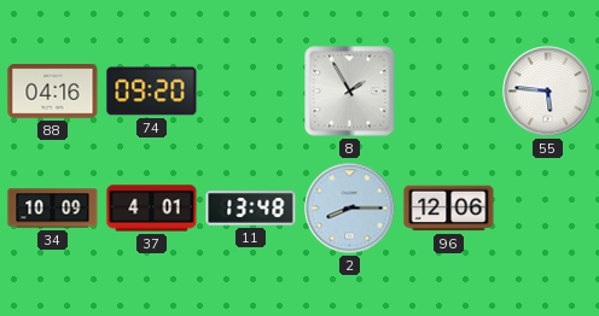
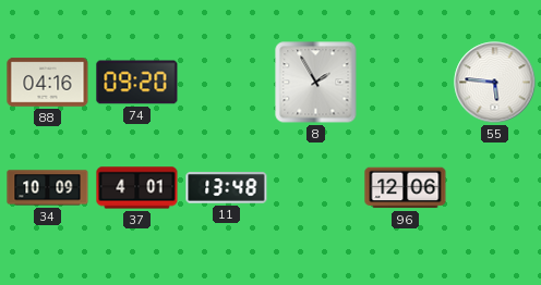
2: 8:15 -> none (350, 209)
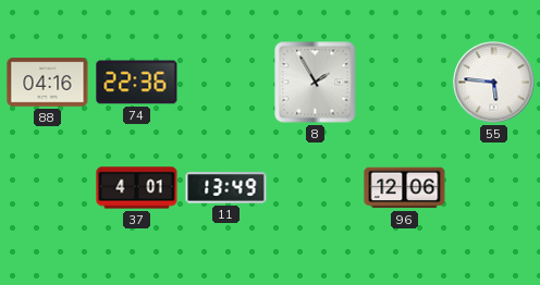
74: 09:20 -> 22:36 (137, 83)
34: 10:09 -> none (48, 188)
11: 13:48 -> 13:49 (226, 188)
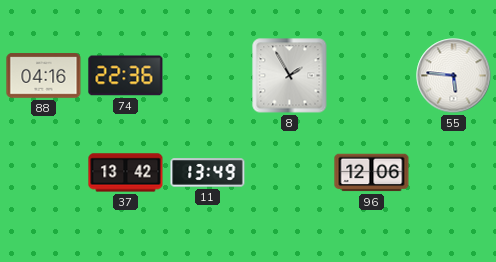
37: 4:01 -> 13:42 (126, 173)
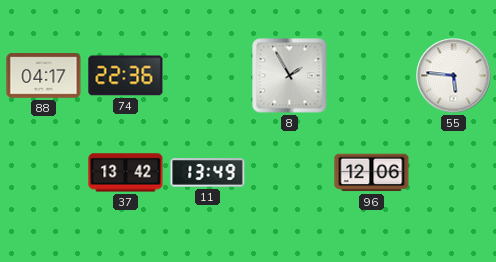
88: 04:16 -> 04:17 (44, 76)
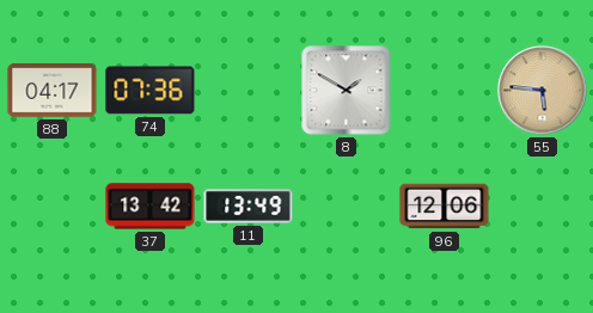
74: 22:36 -> 07:36 (151, 91)
8: 1:55 -> 1:50 (347, 91)
55 dial: white -> champagne (543, 91)
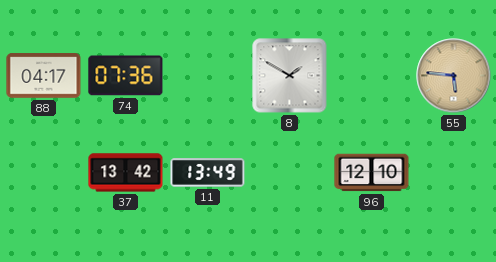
96: 12:06 -> 12:10 (372, 173)
